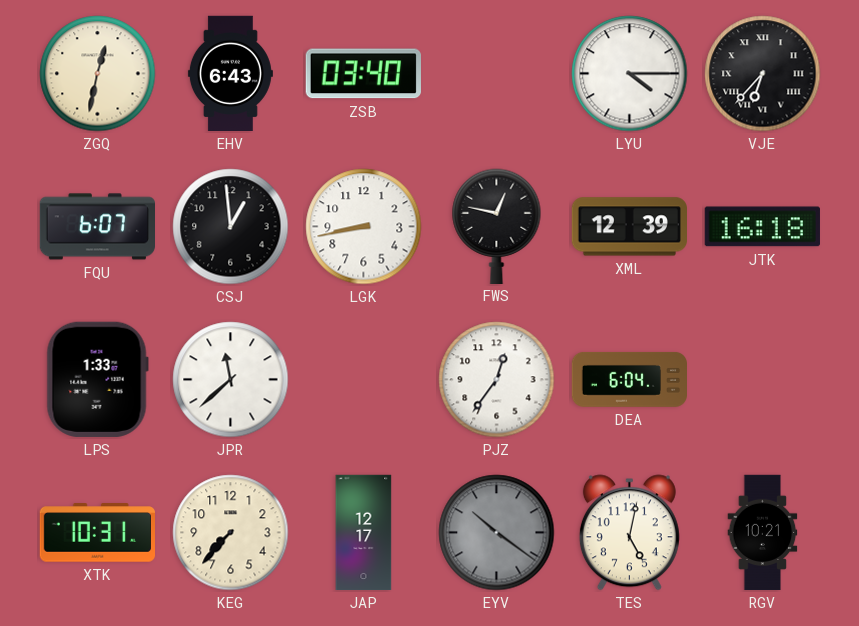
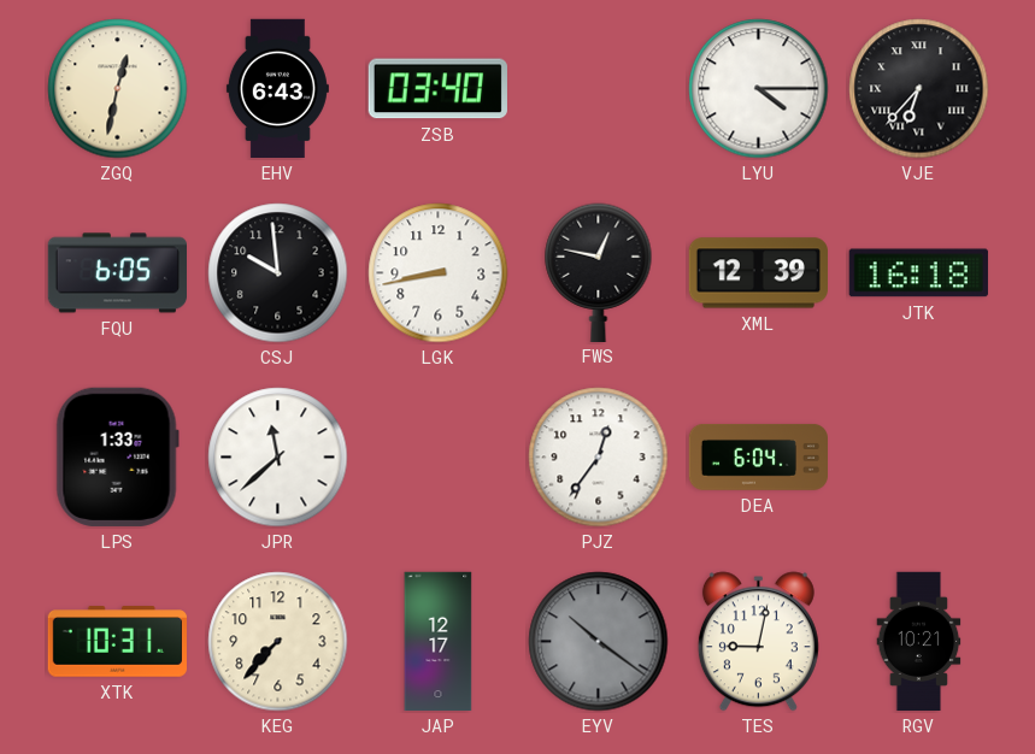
FQU: 6:07 -> 6:05 (117, 273)
CSJ: 12:59 -> 9:59 (278, 273)
TES: 5:02 -> 9:02 (758, 642)
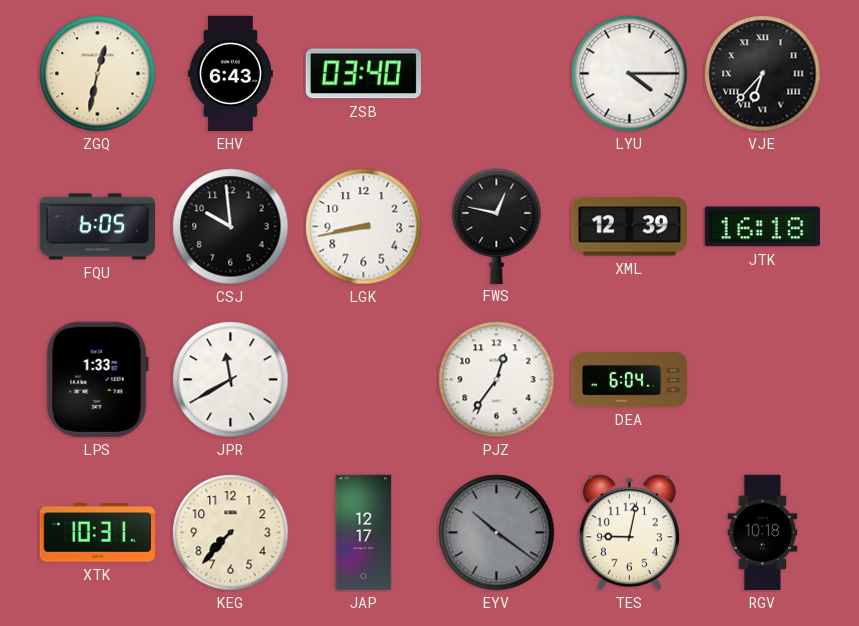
JPR: 11:38 -> 11:40 (231, 380)
RGV: 10:21 -> 10:18 (763, 533)
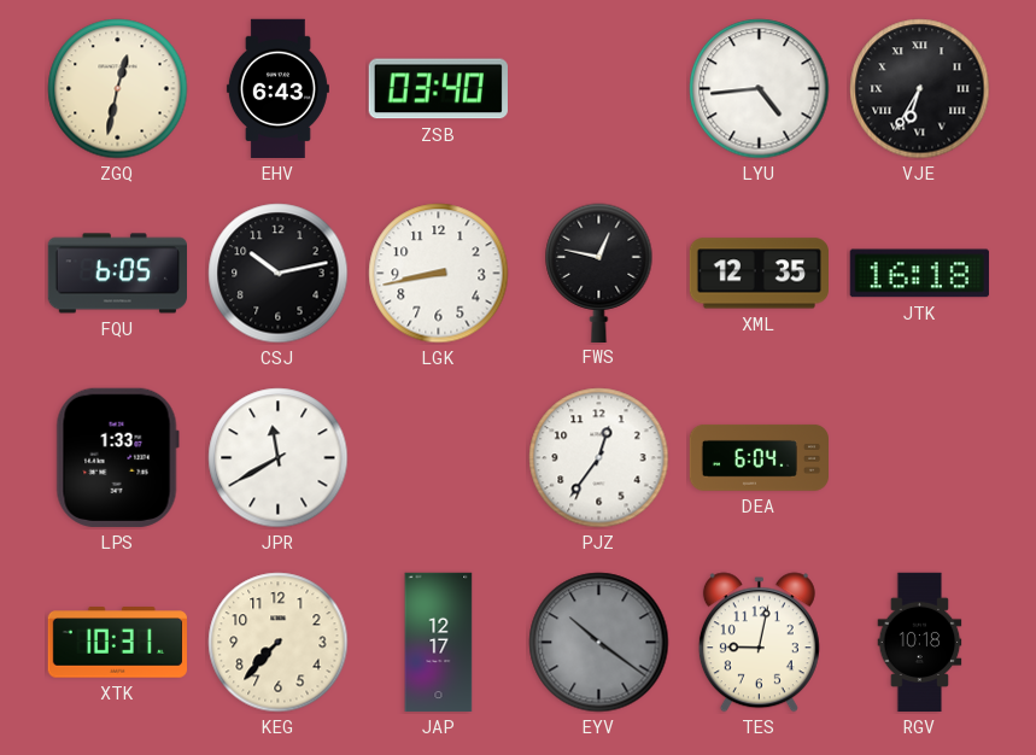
LYU: 4:15 -> 4:44 (760, 89)
VJE: 6:37 -> 6:35 (920, 89)
CSJ: 9:59 -> 10:13 (279, 274)
XML: 12:39 -> 12:35 (759, 274)
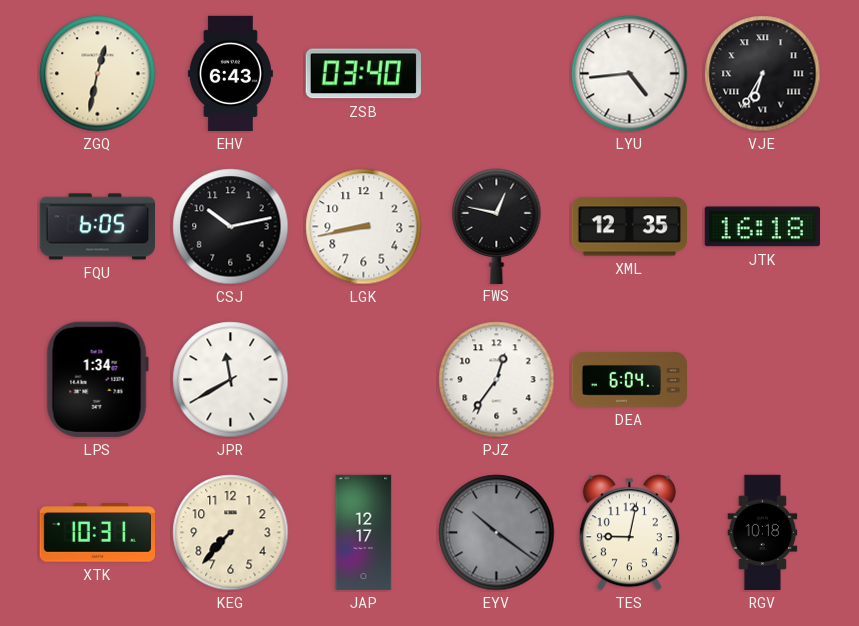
LPS: 1:33 -> 1:34 (97, 379)
